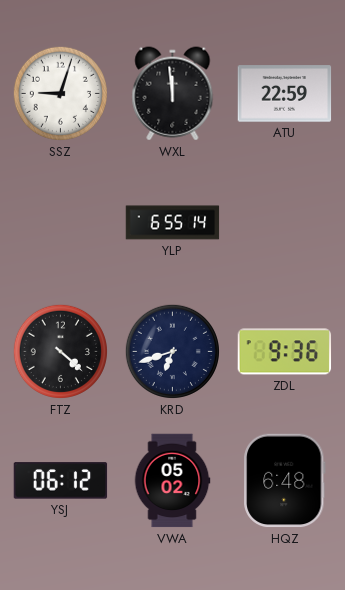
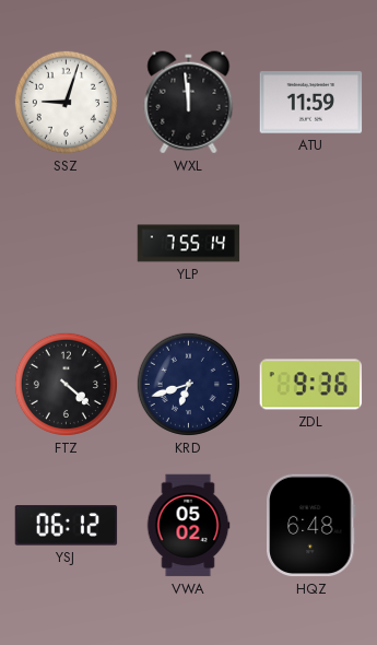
ATU: 22:59 -> 11:59 (311, 103)
YLP: 6:55 -> 7:55 (189, 244)
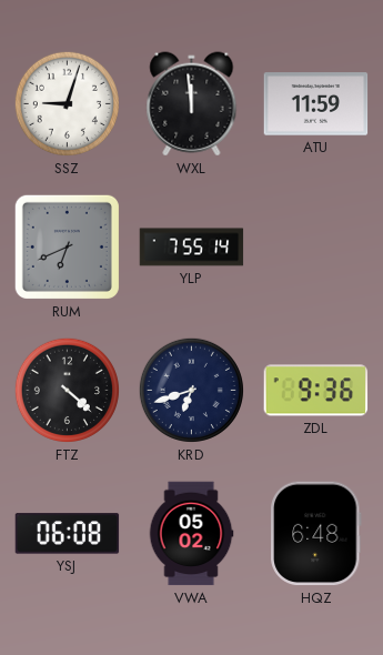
RUM: none -> 6:41 (67, 246)
YSJ: 06:12 -> 06:08 (68, 534)
